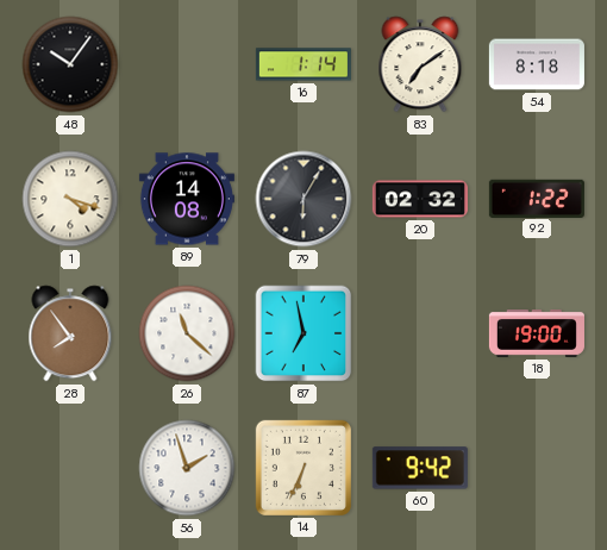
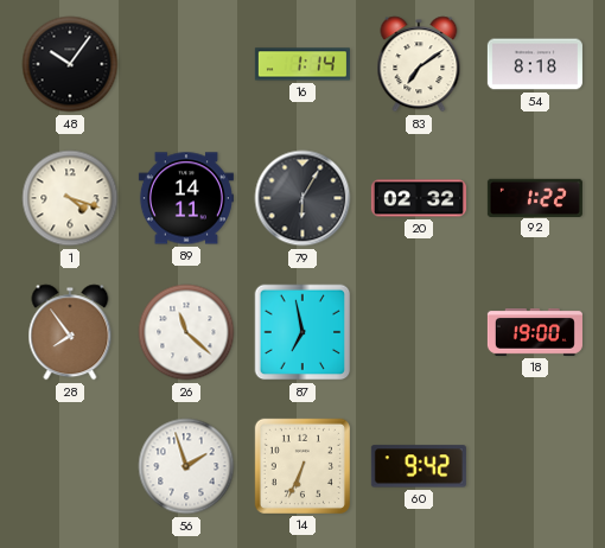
89: 14:08 -> 14:11 (186, 198)
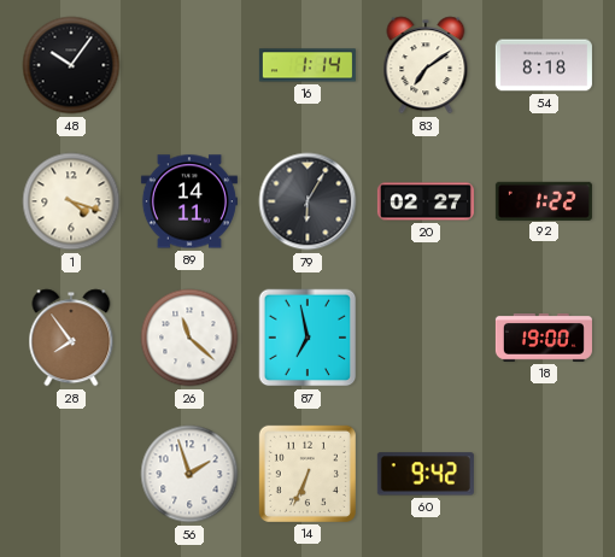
20: 02:32 -> 02:27 (426, 201)
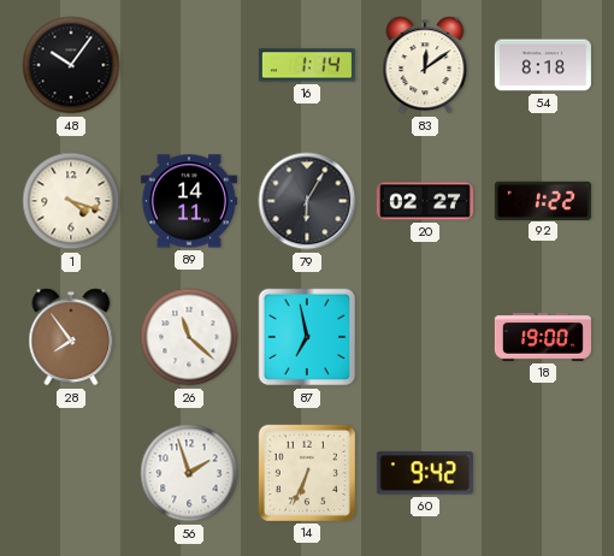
83: 7:09 -> 12:09 (425, 65)
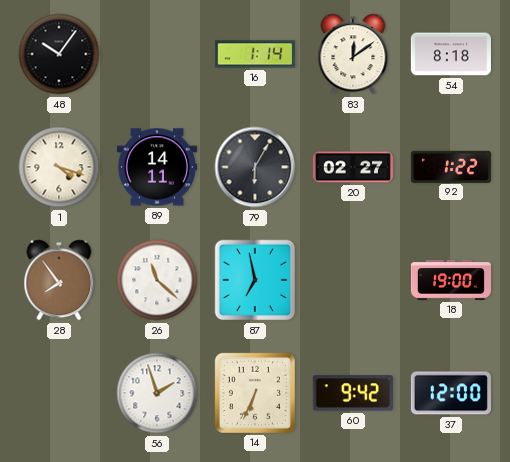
37: none -> 12:00 (451, 393)
